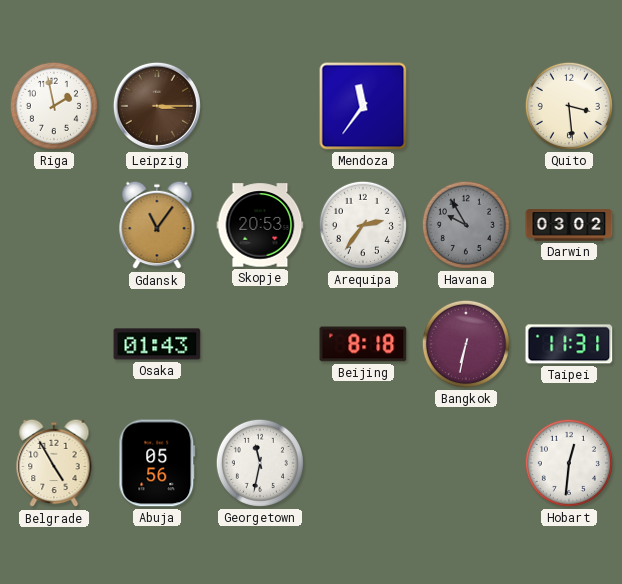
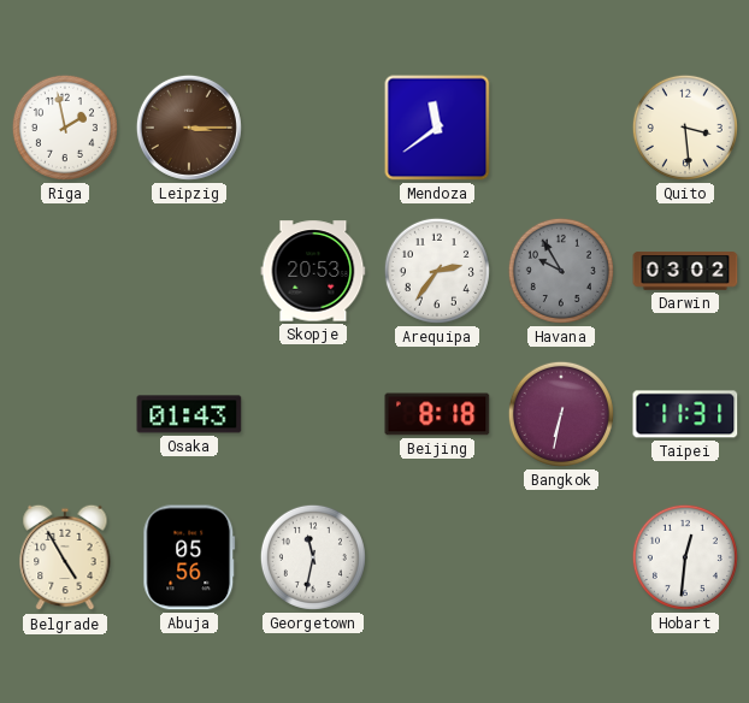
Mendoza: 11:36 -> 11:39 (437, 128)
Gdansk: 11:06 -> none (157, 225)
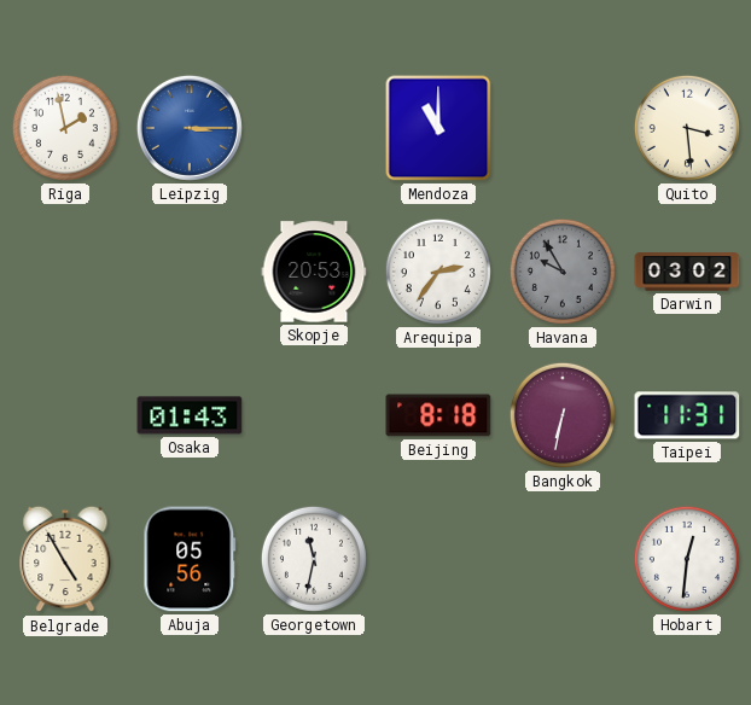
Leipzig dial: brown -> blue (190, 128)
Mendoza: 11:39 -> 11:00 (438, 128)
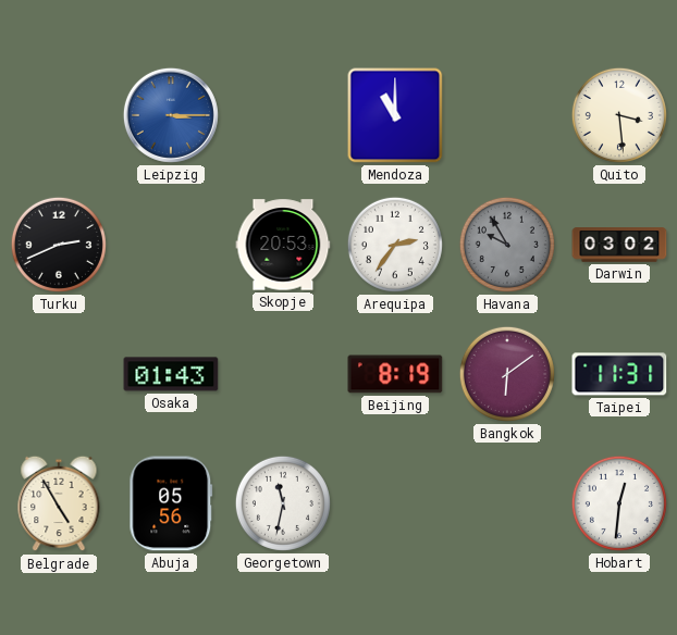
Riga: 1:58 -> none (65, 128)
Turku: none -> 2:41 (59, 245)
Beijing: 8:18 -> 8:19 (395, 374)
Bangkok: 6:32 -> 6:09 (507, 374)
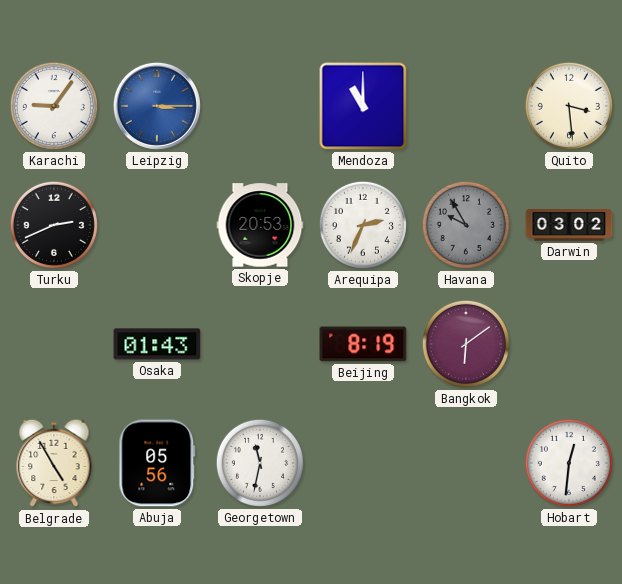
Karachi: none -> 9:06 (54, 106)
Arequipa: 2:36 -> 2:34 (363, 225)
Taipei: 11:31 -> none (619, 374)
